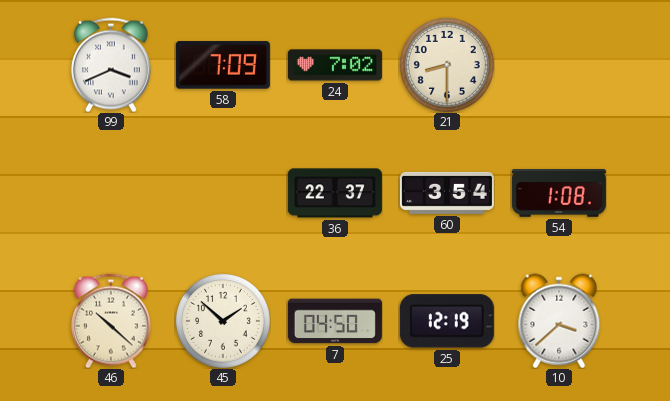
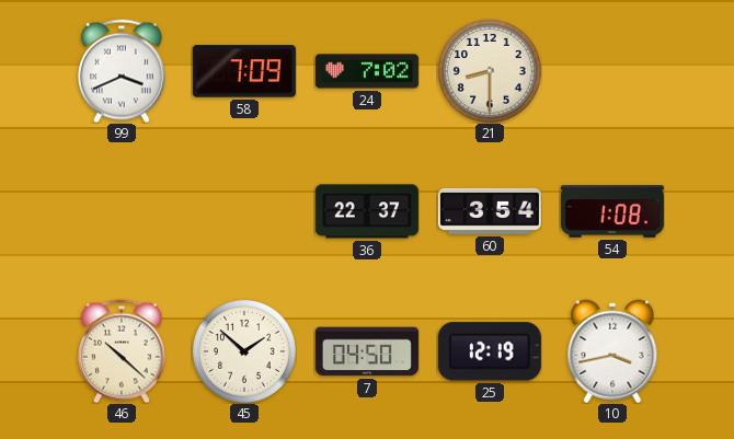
10: 3:38 -> 3:43 (612, 351)
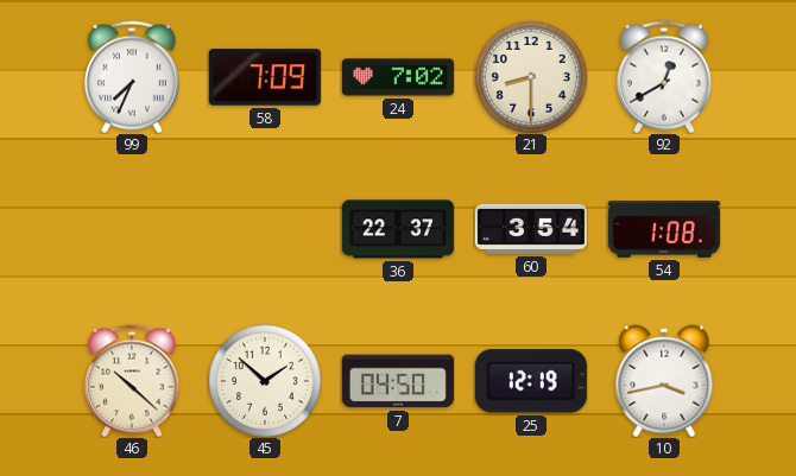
99: 3:41 -> 7:34 (132, 77)
92: none -> 12:40 (664, 77)
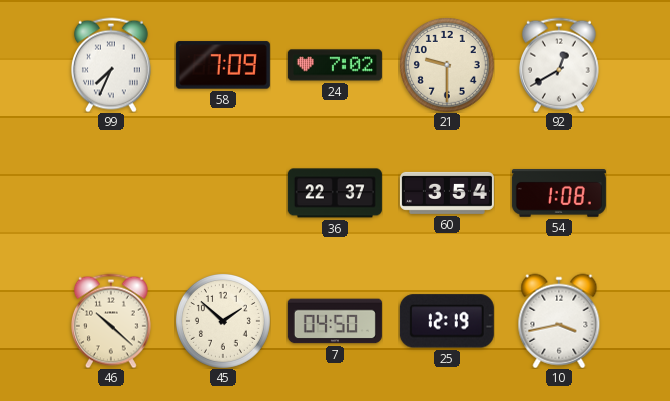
21: 8:30 -> 9:30 (447, 65)
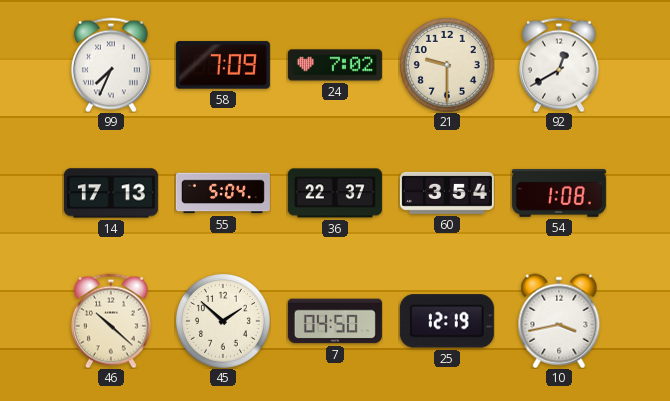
14: none -> 17:13 (111, 193)
55: none -> 5:04 (223, 193)
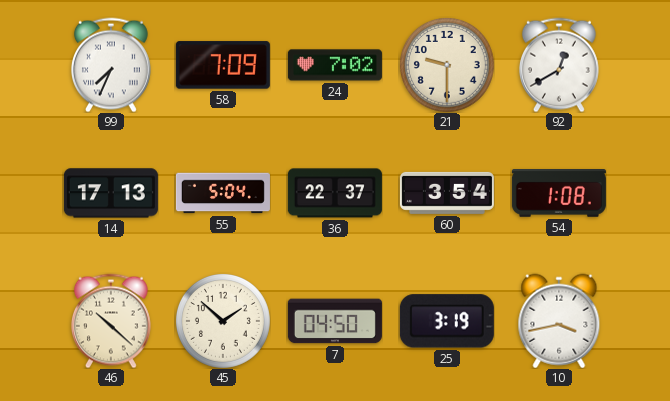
25: 12:19 -> 3:19 (447, 321)
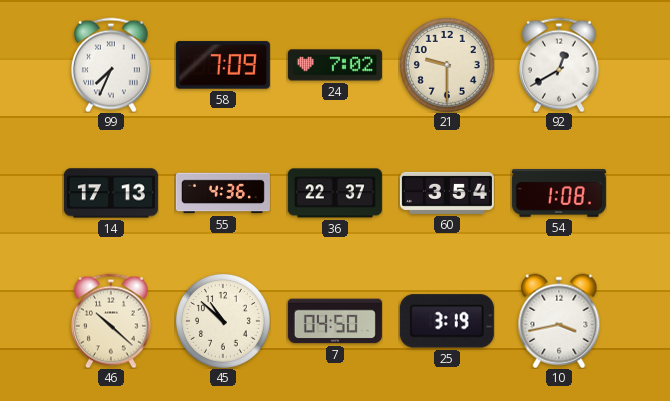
55: 5:04 -> 4:36 (223, 193)
45: 1:52 -> 10:52 (223, 321)
